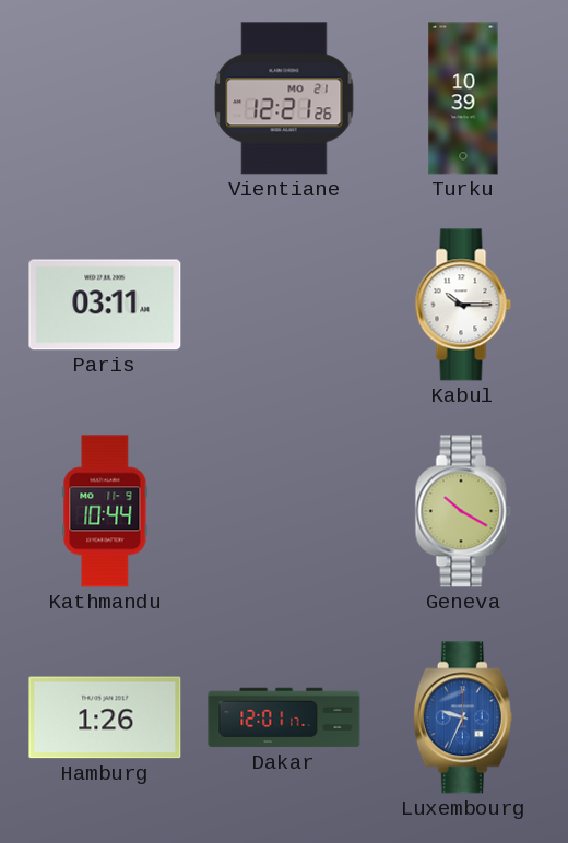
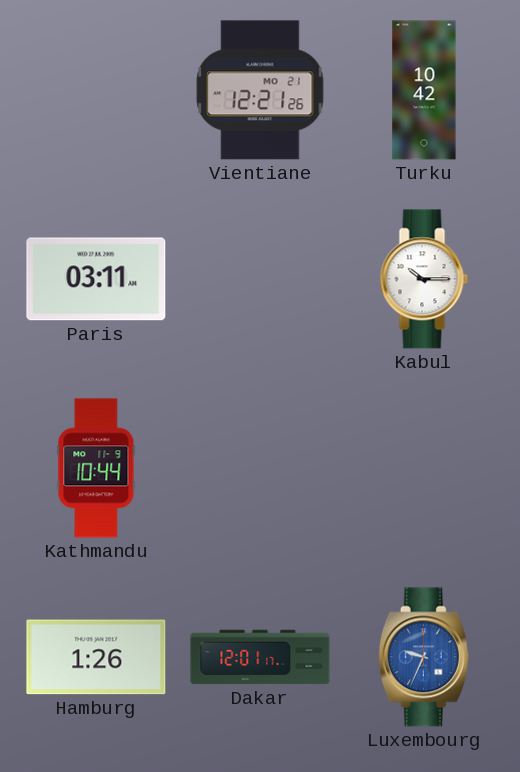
Turku: 10:39 -> 10:42 (424, 90)
Geneva: 10:20 -> none (463, 511)
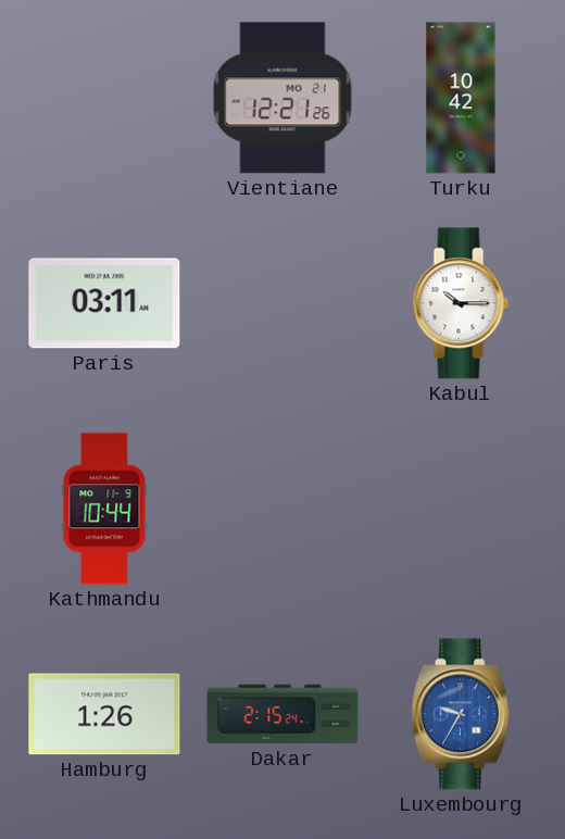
Dakar: 12:01 -> 2:15 (282, 714)
Luxembourg: 9:34 -> 9:35 (461, 714)
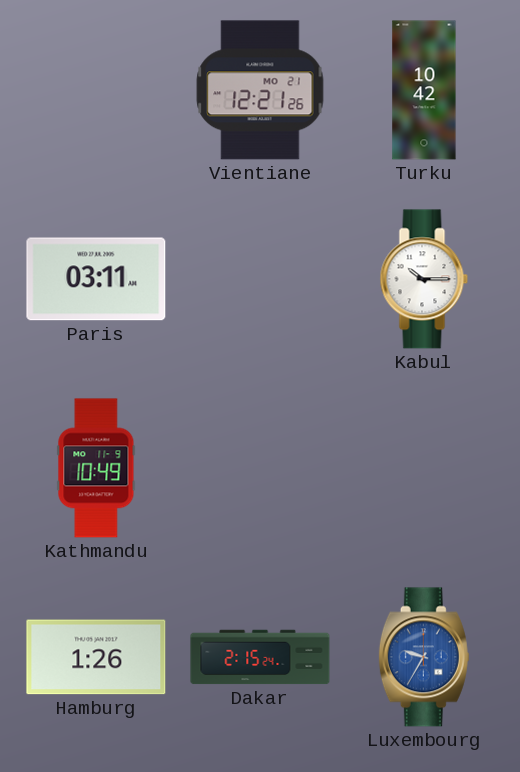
Kathmandu: 10:44 -> 10:49 (96, 468)
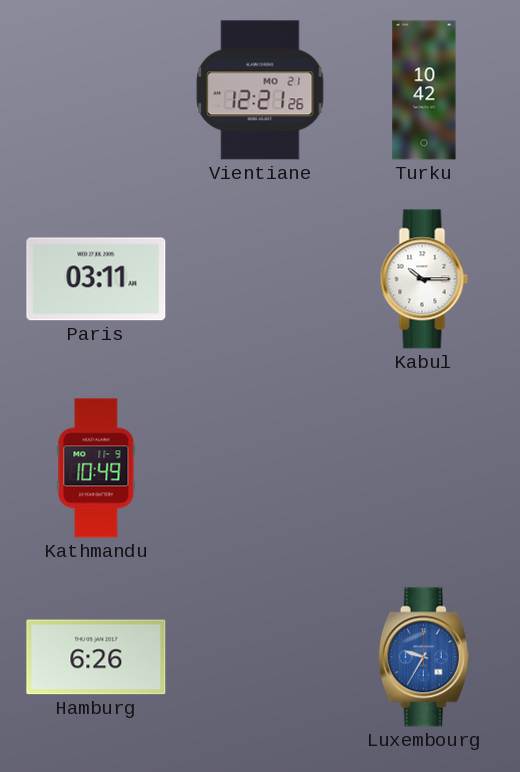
Hamburg: 1:26 -> 6:26 (96, 657)
Dakar: 2:15 -> none (260, 657)
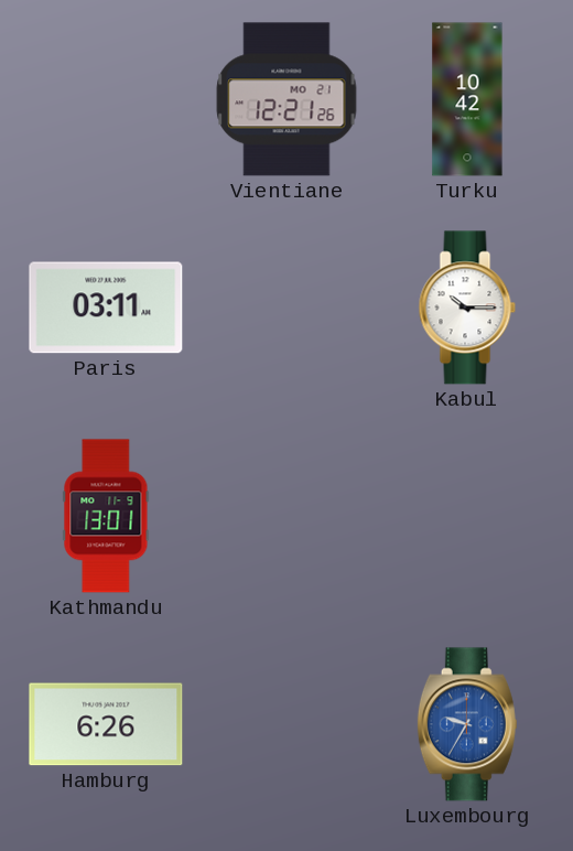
Kathmandu: 10:49 -> 13:01 (106, 516)
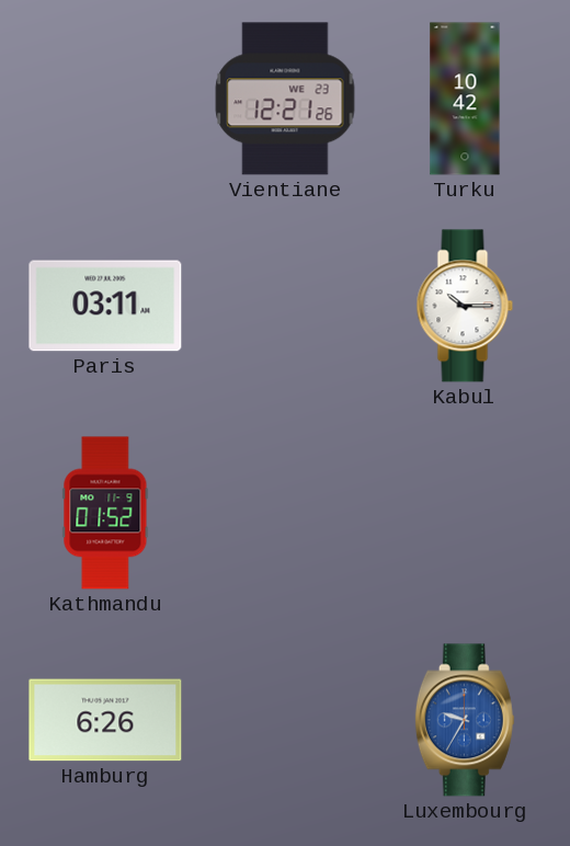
Vientiane date: MO 21 -> WE 23 (285, 99)
Kathmandu: 13:01 -> 01:52 (105, 513)
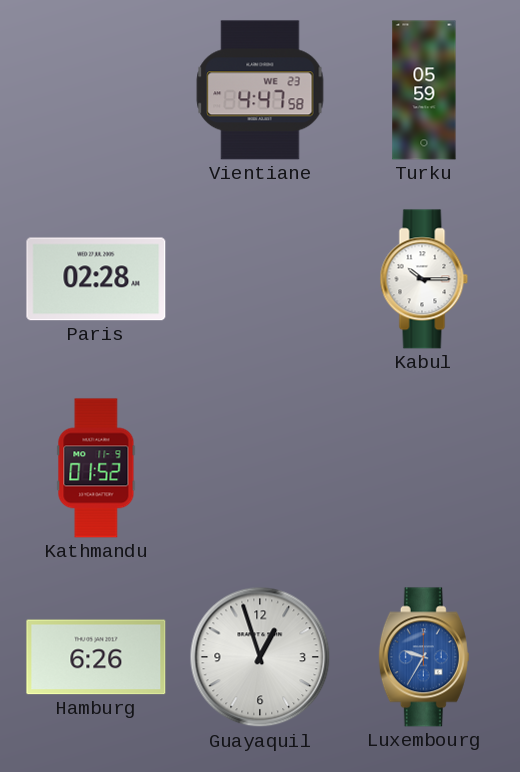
Vientiane: 12:21 -> 4:47 (260, 90)
Turku: 10:42 -> 05:59 (424, 90)
Paris: 03:11 -> 02:28 (96, 279)
Guayaquil: none -> 12:57 (260, 657)
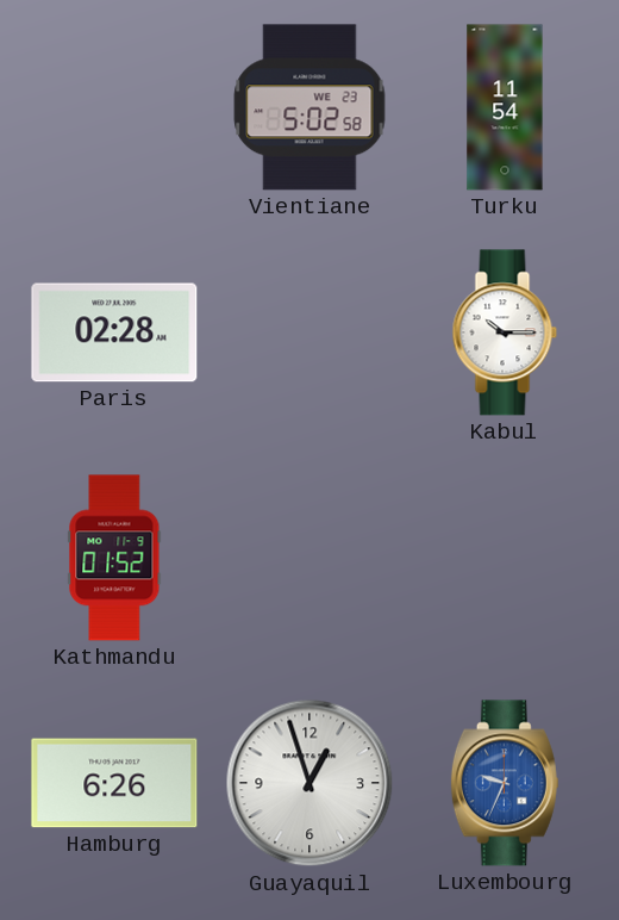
Vientiane: 4:47 -> 5:02 (309, 107)
Turku: 05:59 -> 11:54 (505, 107)
Luxembourg: 9:35 -> 9:34 (505, 783)
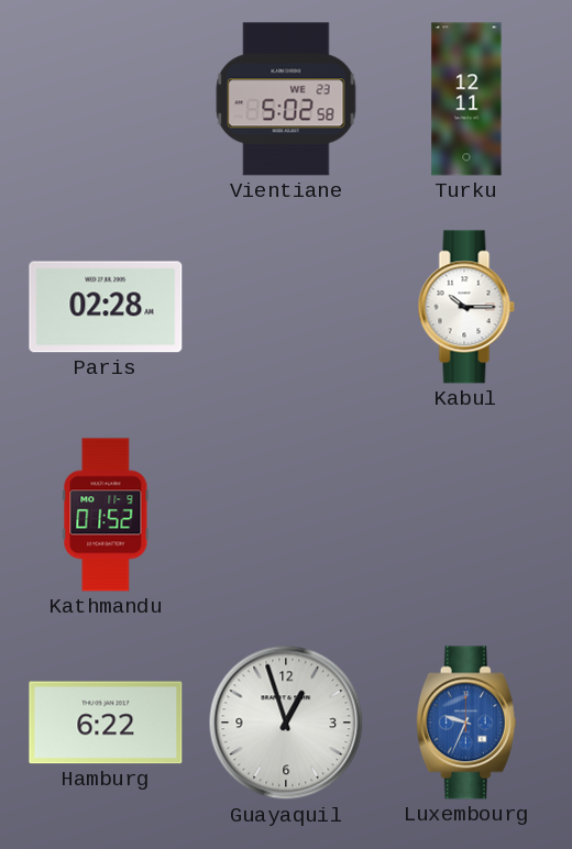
Turku: 11:54 -> 12:11 (466, 99)
Hamburg: 6:26 -> 6:22 (106, 723)
